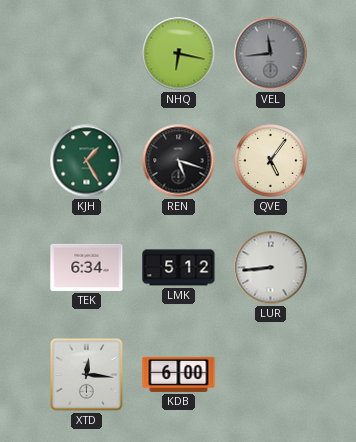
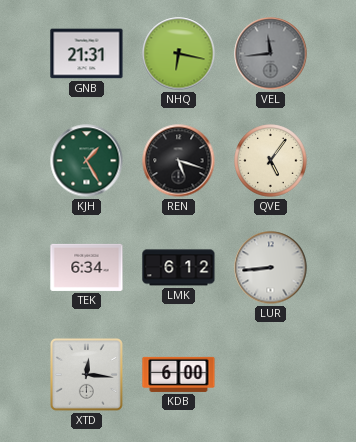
GNB: none -> 21:31 (87, 54)
LMK: 5:12 -> 6:12 (179, 268)
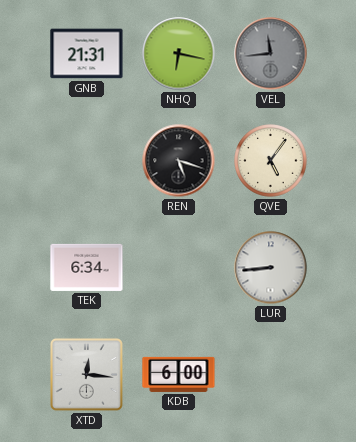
KJH: 1:25 -> none (87, 161)
LMK: 6:12 -> none (179, 268)
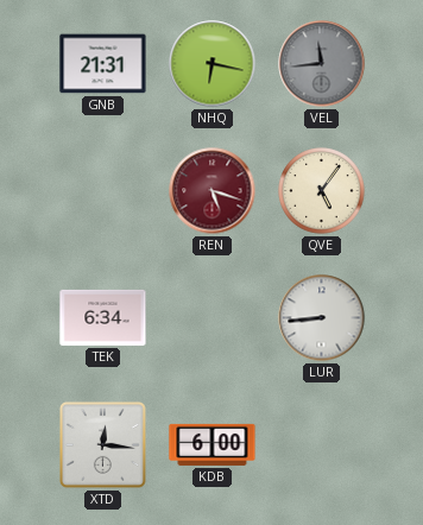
REN dial: black -> burgundy (213, 191)
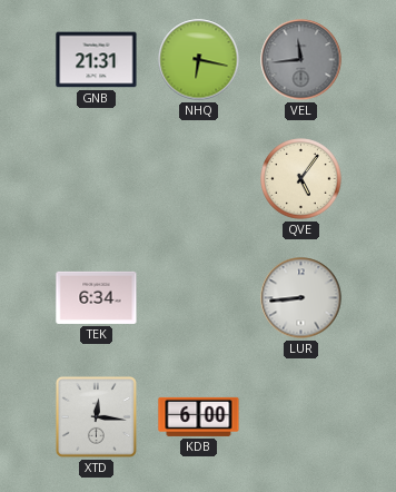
REN: 5:18 -> none (213, 191)
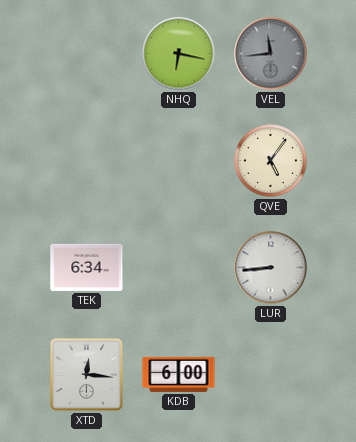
GNB: 21:31 -> none (97, 60)
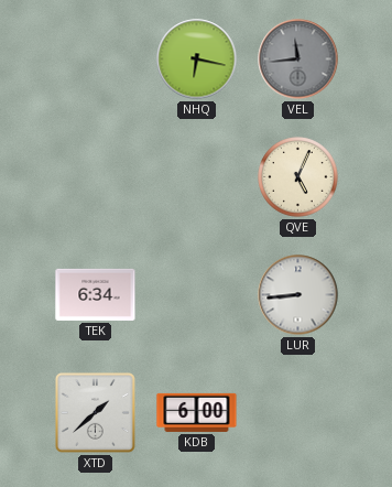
QVE: 5:06 -> 5:04 (298, 177)
XTD: 12:16 -> 1:38 (95, 412)
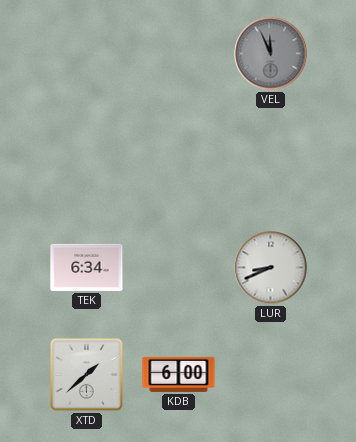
NHQ: 6:17 -> none (197, 59)
VEL: 11:44 -> 11:56 (271, 54)
QVE: 5:04 -> none (298, 177)
LUR: 8:44 -> 8:41 (271, 268)
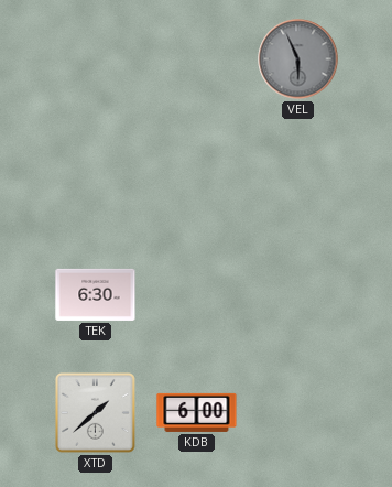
VEL: 11:56 -> 5:56 (298, 59)
TEK: 6:34 -> 6:30 (96, 294)
LUR: 8:41 -> none (271, 268)
